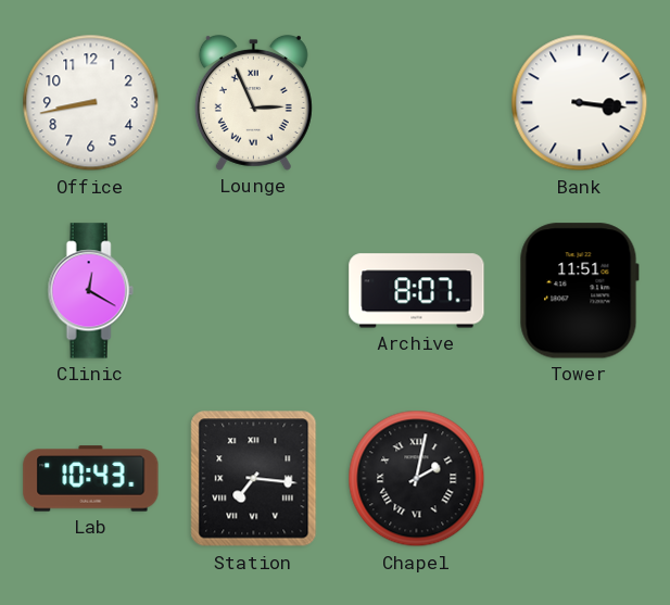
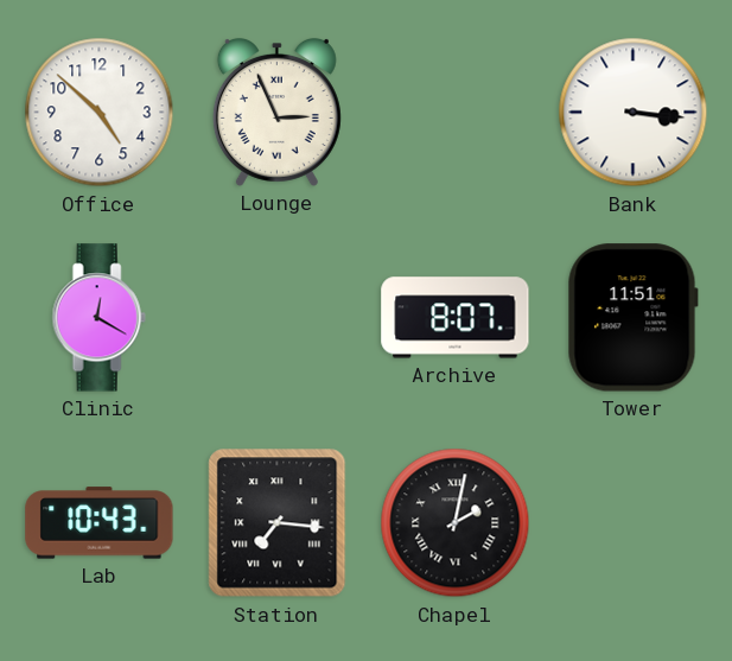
Office: 8:43 -> 4:52 (100, 113)
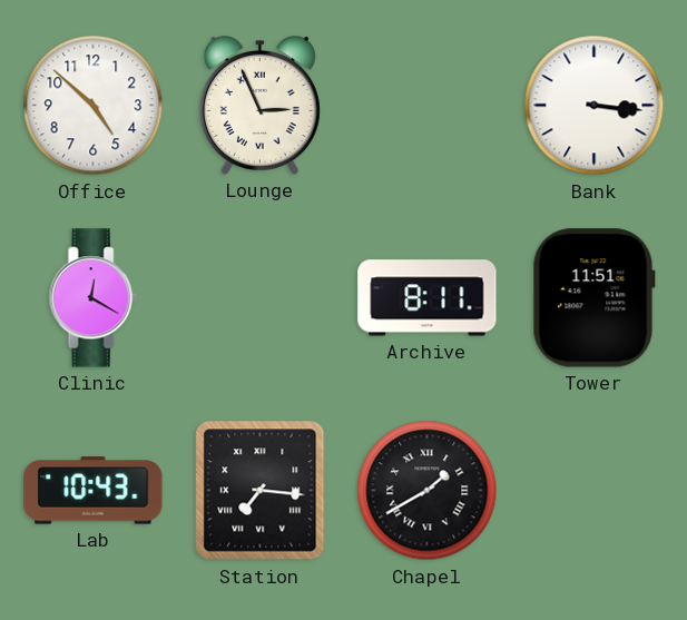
Archive: 8:07 -> 8:11 (428, 298)
Chapel: 2:02 -> 1:40 (428, 491)
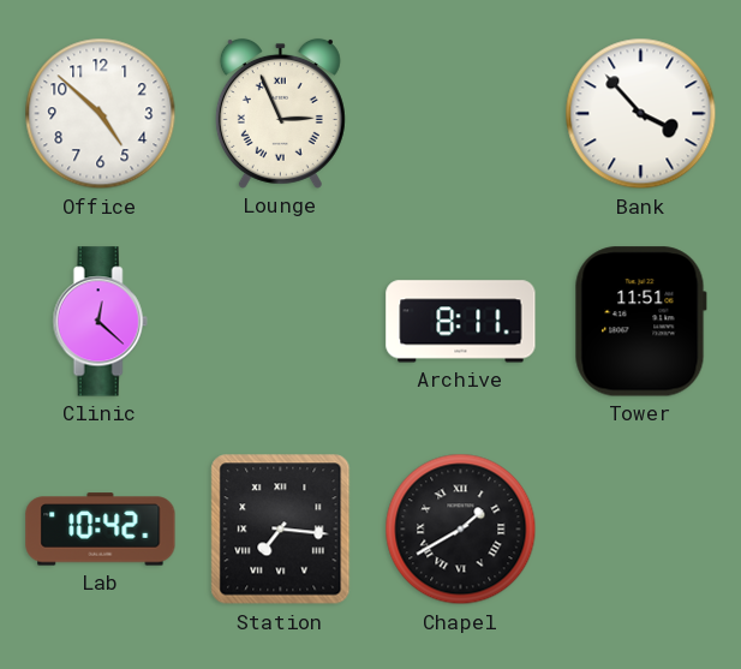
Bank: 3:16 -> 3:53 (641, 114)
Clinic: 12:20 -> 12:22 (100, 322)
Lab: 10:43 -> 10:42 (101, 530)
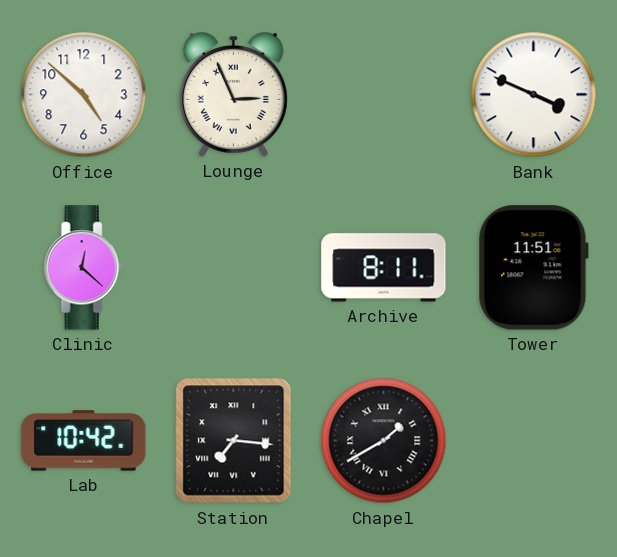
Bank: 3:53 -> 3:49 (534, 95)
